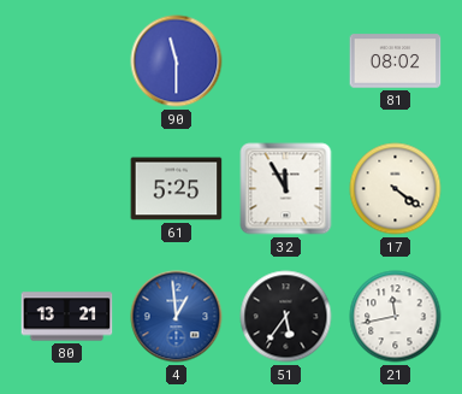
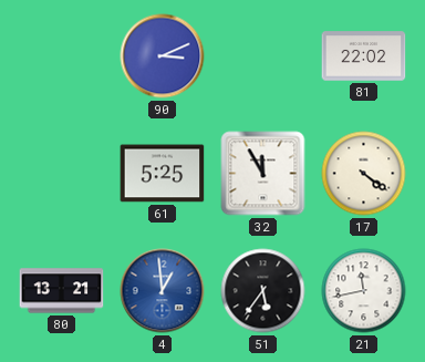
90: 11:30 -> 3:11 (163, 56)
81: 08:02 -> 22:02 (364, 56)
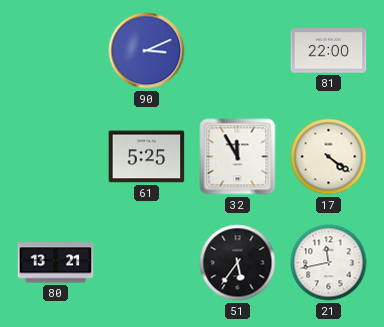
81: 22:02 -> 22:00 (329, 51)
4: 12:59 -> none (163, 291)
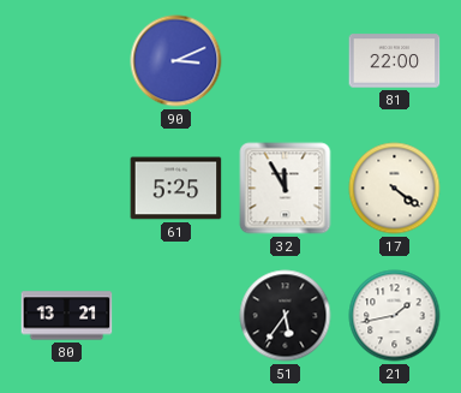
21: 11:43 -> 1:43 (395, 316)
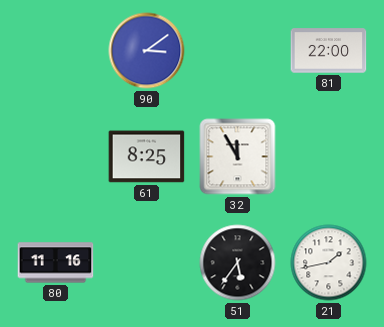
90: 3:11 -> 3:09 (147, 51)
61: 5:25 -> 8:25 (147, 157)
17: 4:21 -> none (395, 189)
80: 13:21 -> 11:16 (56, 263)
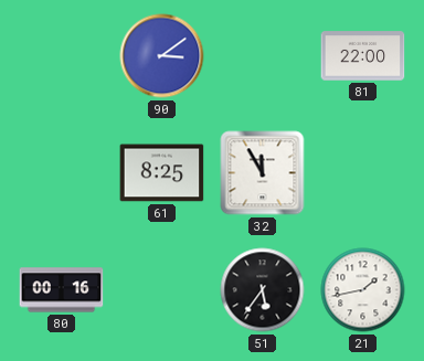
80: 11:16 -> 00:16 (62, 290)
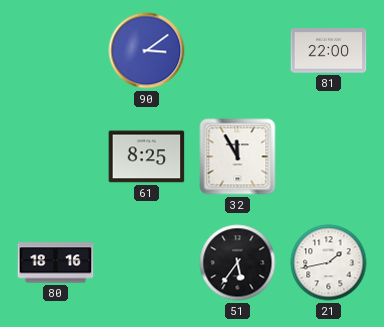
80: 00:16 -> 18:16 (56, 263)
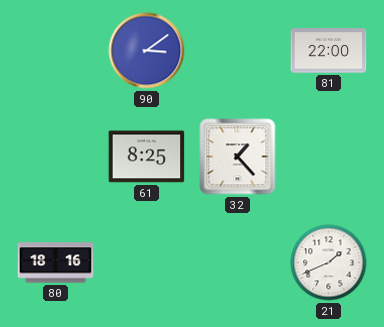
32: 11:55 -> 1:23 (238, 157)
51: 5:36 -> none (238, 263)
21: 1:43 -> 1:41 (329, 263)
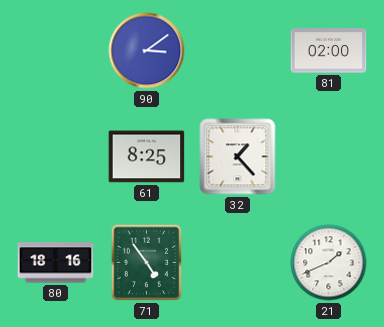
81: 22:00 -> 02:00 (329, 51)
71: none -> 4:54 (147, 263)
